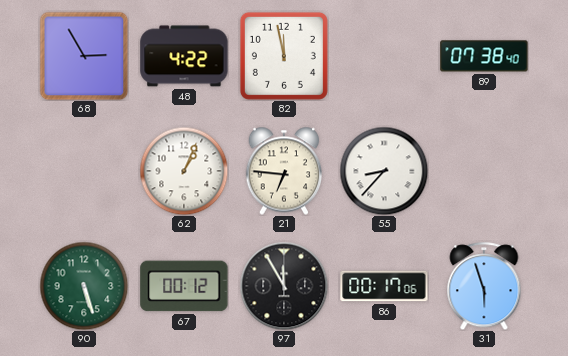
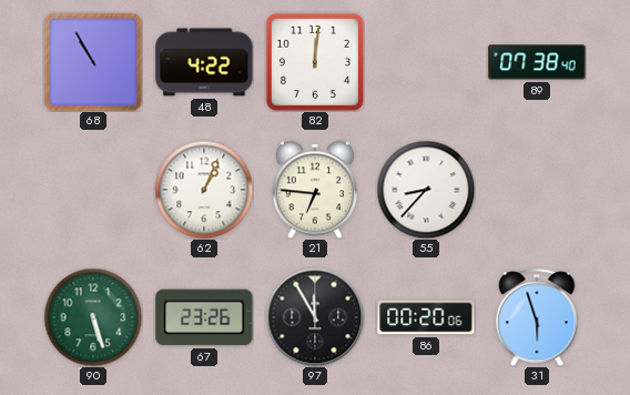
68: 2:55 -> 10:55 (93, 62)
82: 11:58 -> 12:01 (315, 62)
67: 00:12 -> 23:26 (204, 317)
86: 00:17 -> 00:20 (426, 317)
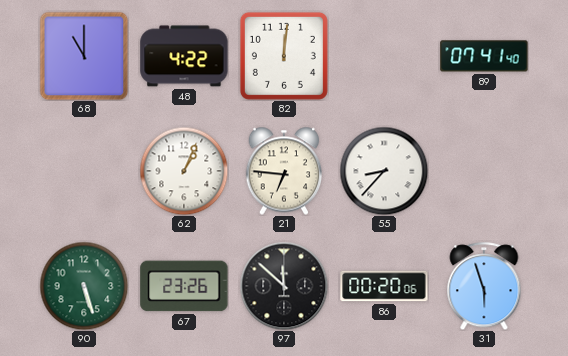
68: 10:55 -> 11:00 (84, 56)
89: 07:38 -> 07:41 (484, 56)
97: 11:55 -> 11:52 (284, 286)
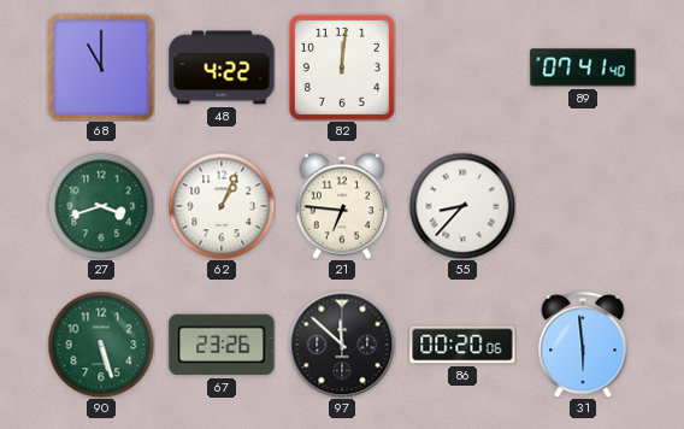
27: none -> 3:42 (101, 206)
31: 5:57 -> 5:59 (583, 345)
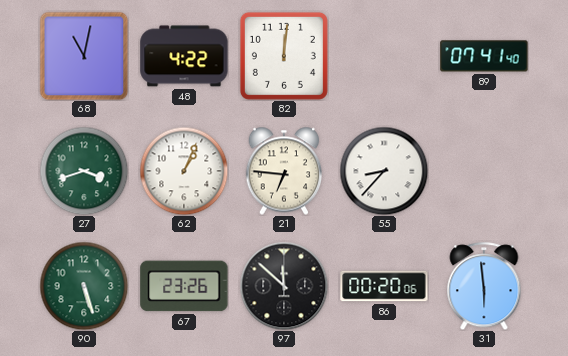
68: 11:00 -> 11:02 (84, 56)
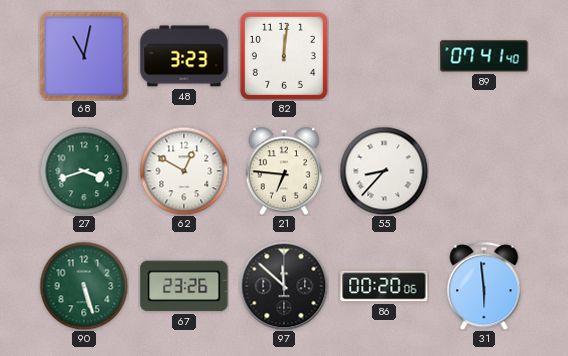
48: 4:22 -> 3:23 (184, 56)
62: 1:04 -> 12:50 (184, 171)
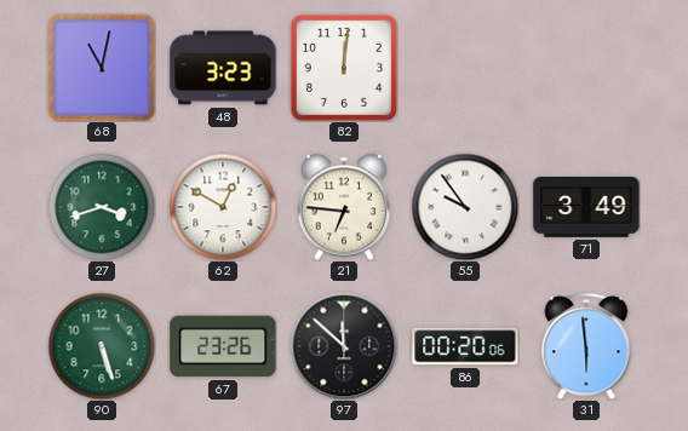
89: 07:41 -> none (484, 56)
55: 8:37 -> 9:54 (465, 207)
71: none -> 3:49 (586, 207)
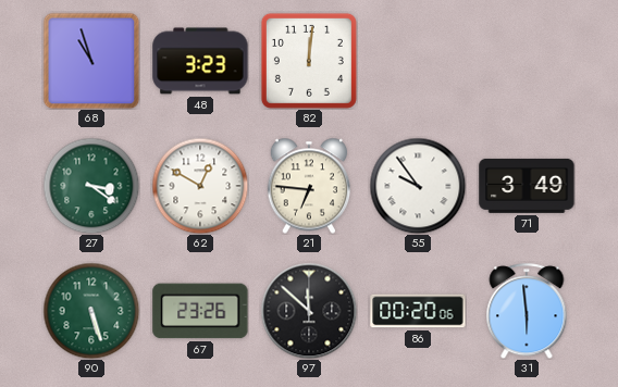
68: 11:02 -> 10:57 (91, 61)
27: 3:42 -> 3:21 (91, 186)
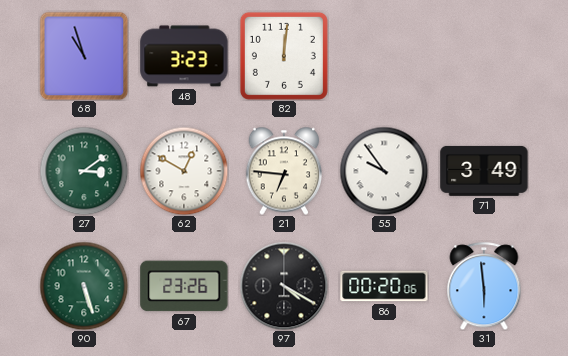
27: 3:21 -> 3:09 (84, 171)
97: 11:52 -> 4:20 (284, 286)
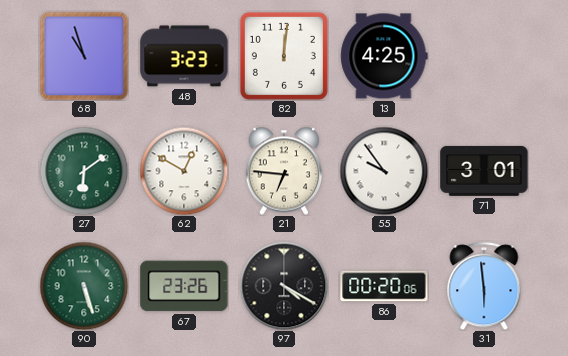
13: none -> 4:25 (384, 56)
27: 3:09 -> 6:09 (84, 171)
71: 3:49 -> 3:01 (484, 171)
